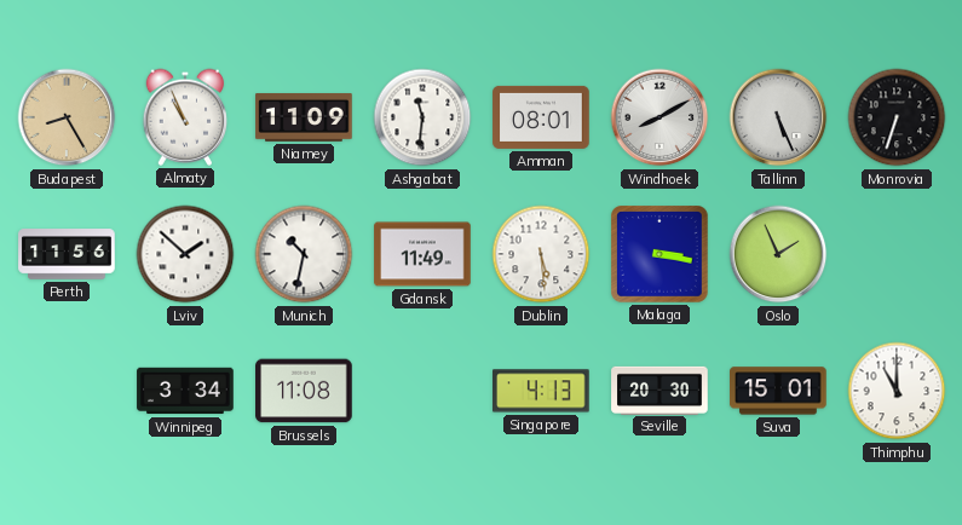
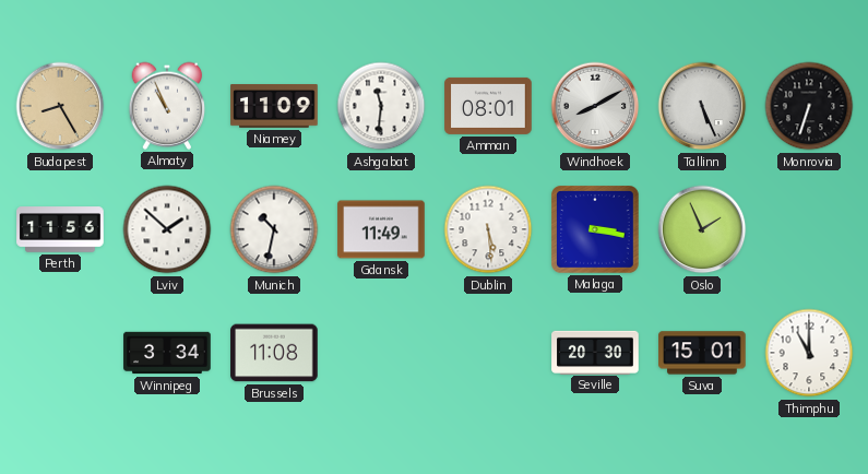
Singapore: 4:13 -> none (541, 391)
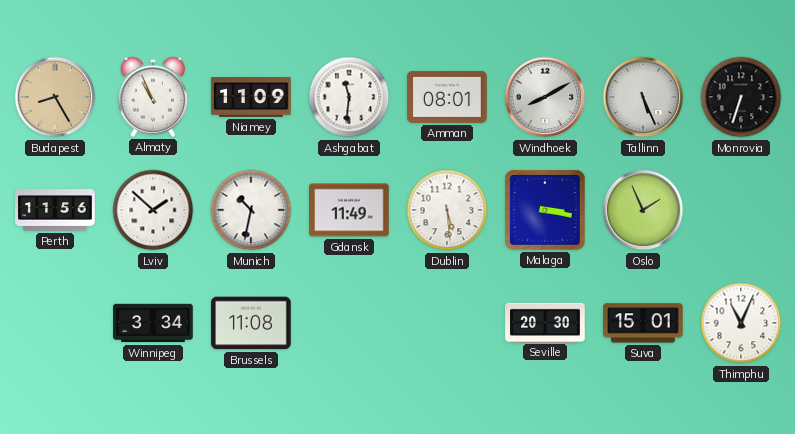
Thimphu: 11:00 -> 11:04 (741, 323)
